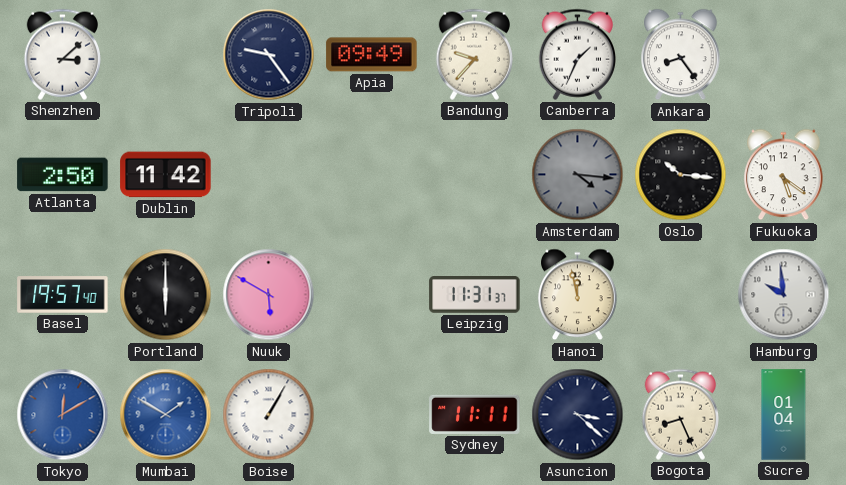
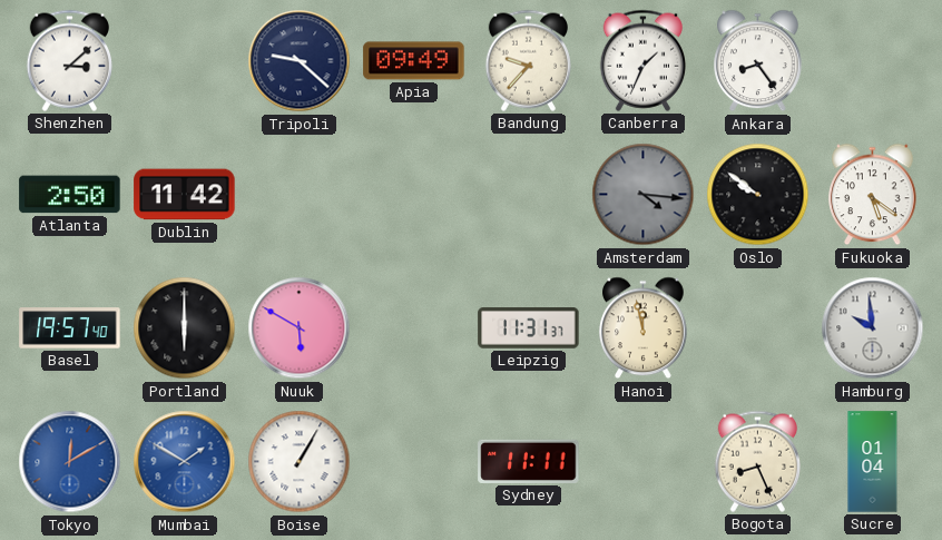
Tripoli: 9:24 -> 9:22 (300, 61)
Oslo: 10:16 -> 9:51 (758, 195)
Asuncion: 3:22 -> none (578, 415)
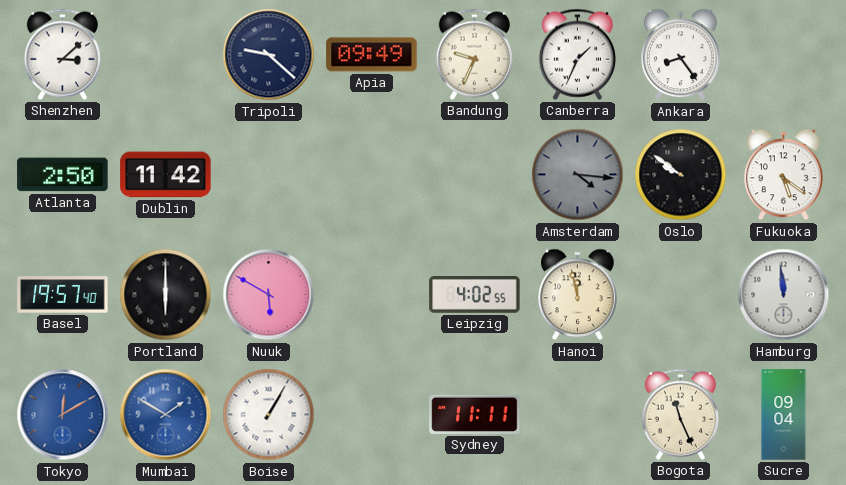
Bandung: 9:37 -> 9:34 (474, 54)
Leipzig: 11:31 -> 4:02 (475, 295)
Hamburg: 9:59 -> 11:59 (784, 295)
Bogota: 8:26 -> 11:26 (680, 414)
Sucre: 01:04 -> 09:04 (784, 415)
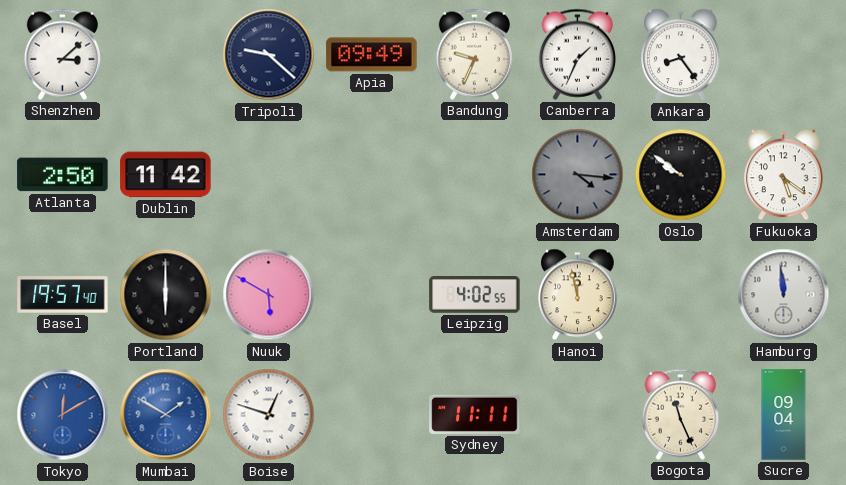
Boise: 1:05 -> 12:48 (269, 415)
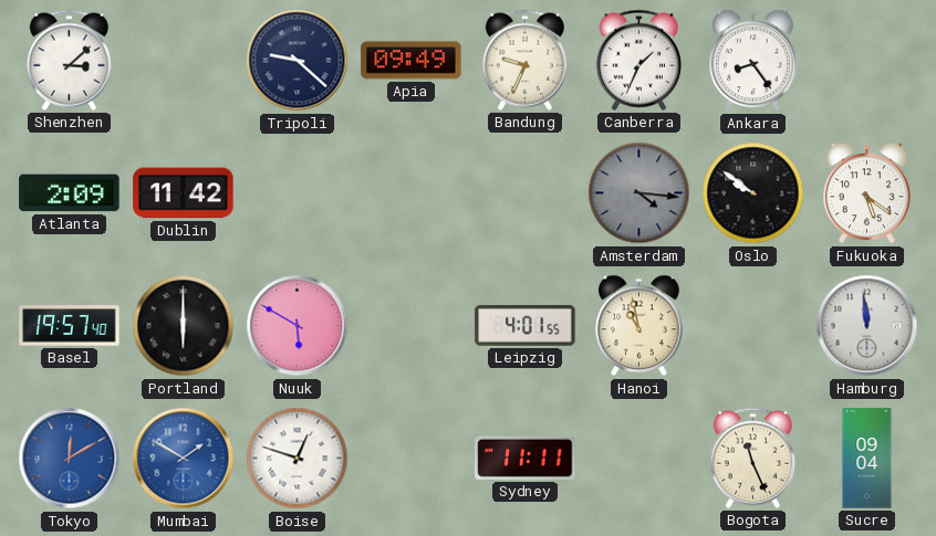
Atlanta: 2:50 -> 2:09 (70, 193)
Leipzig: 4:02 -> 4:01 (526, 326)
Hanoi: 11:58 -> 10:58 (639, 326)
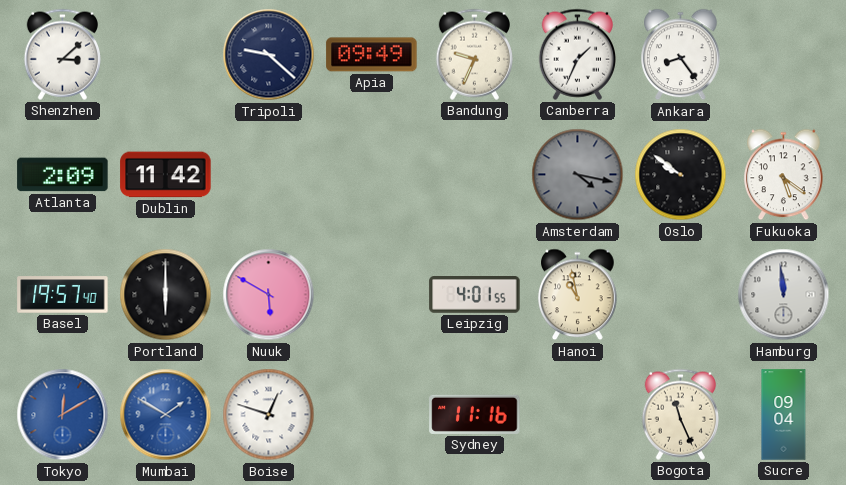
Amsterdam: 4:16 -> 4:17 (578, 175)
Sydney: 11:11 -> 11:16 (475, 414)
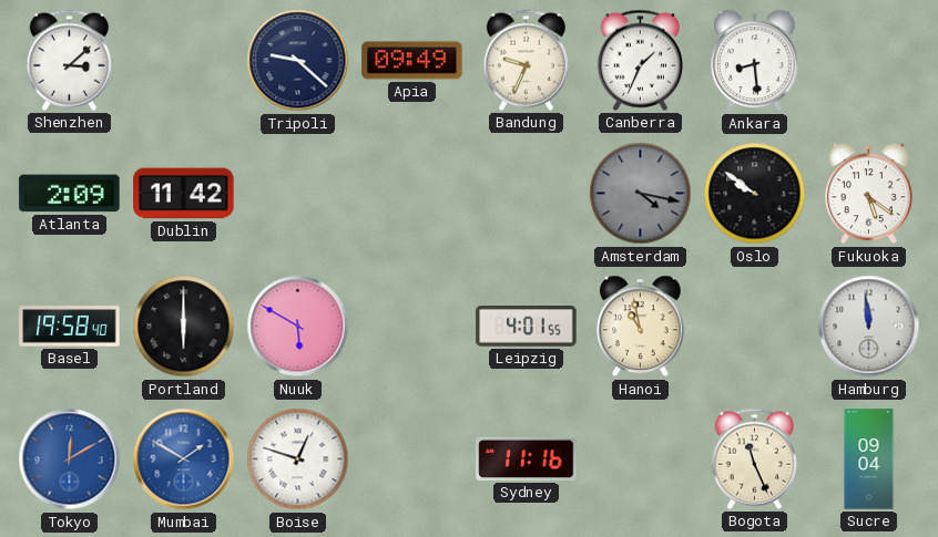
Ankara: 8:24 -> 8:29 (755, 61)
Basel: 19:57 -> 19:58 (70, 327)
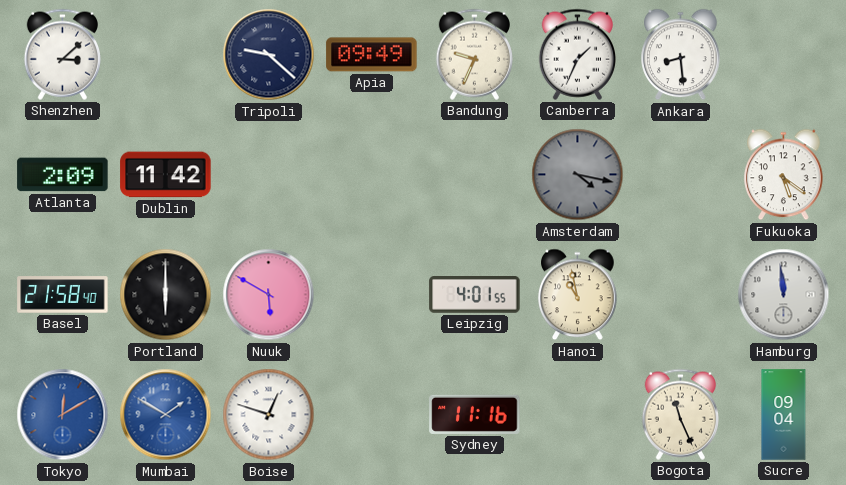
Oslo: 9:51 -> none (755, 194)
Basel: 19:58 -> 21:58 (63, 295)
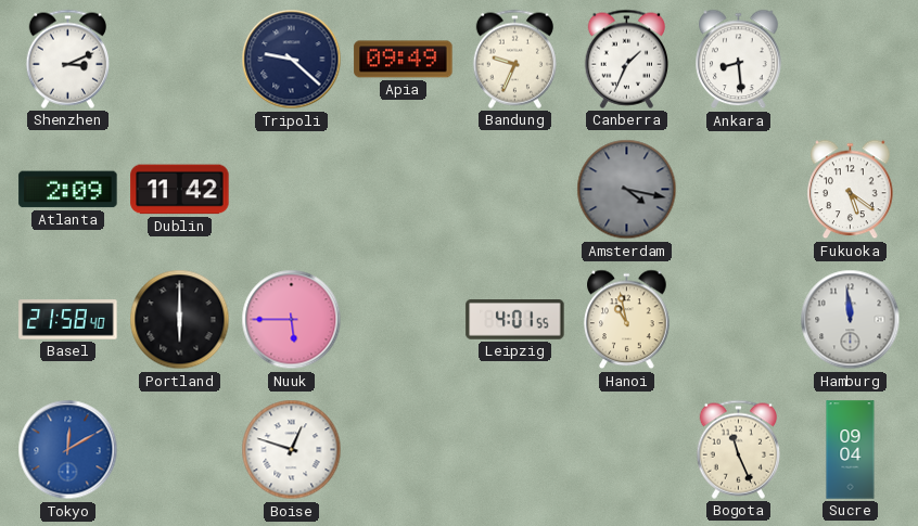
Shenzhen: 3:08 -> 3:11 (67, 59)
Nuuk: 5:50 -> 5:45 (292, 320)
Mumbai: 1:50 -> none (166, 415)
Sydney: 11:16 -> none (475, 414)
